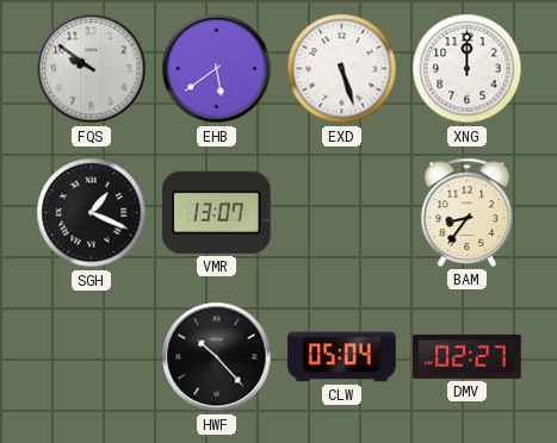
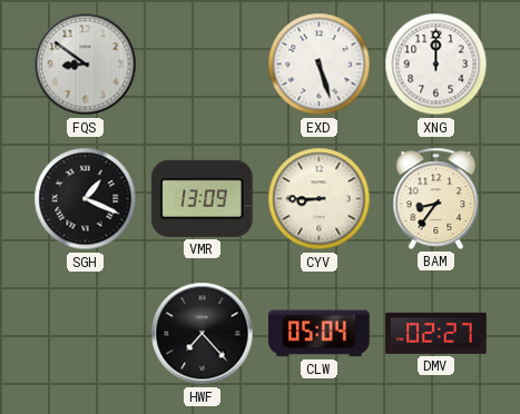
FQS: 9:51 -> 8:51 (86, 65)
EHB: 5:39 -> none (217, 69)
VMR: 13:07 -> 13:09 (202, 198)
CYV: none -> 8:45 (320, 199)
HWF: 10:23 -> 7:23 (203, 334)
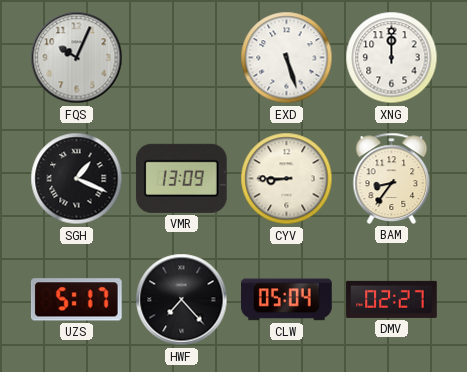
FQS: 8:51 -> 10:04 (77, 58)
UZS: none -> 5:17 (76, 300)
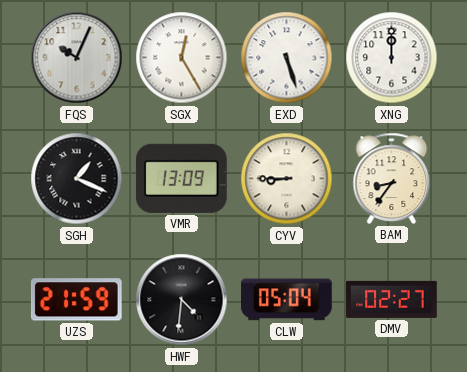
SGX: none -> 12:25 (182, 58)
UZS: 5:17 -> 21:59 (76, 300)
HWF: 7:23 -> 4:31 (182, 300)
